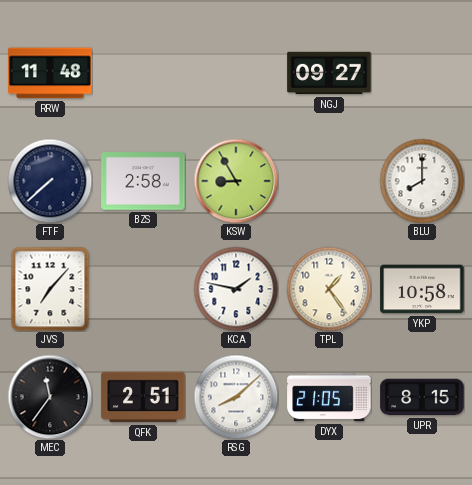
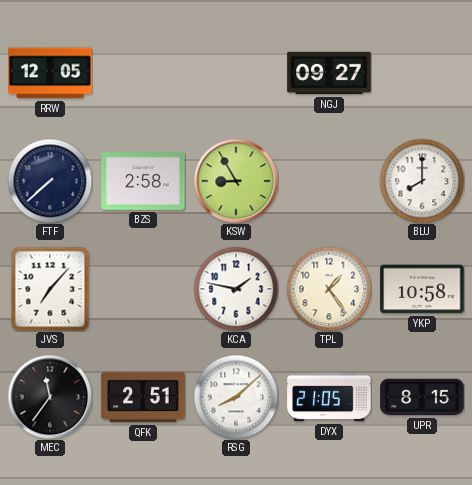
RRW: 11:48 -> 12:05 (50, 73)
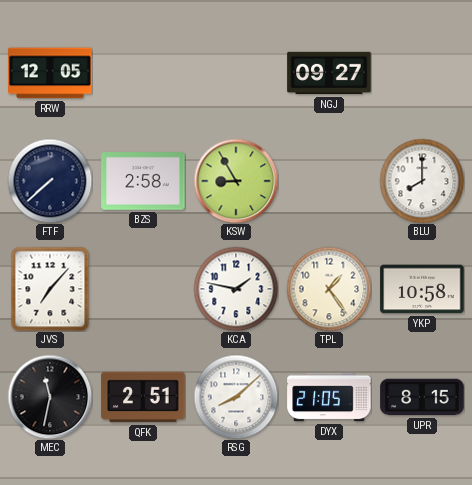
MEC: 11:36 -> 11:32 (50, 397)
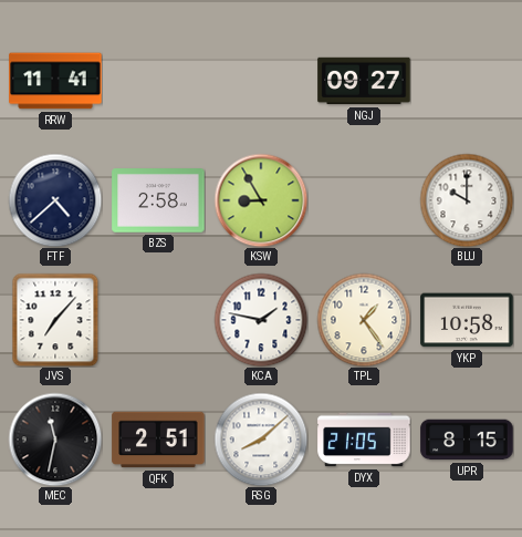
RRW: 12:05 -> 11:41 (55, 81)
FTF: 7:38 -> 4:38 (55, 200)
BLU: 8:00 -> 10:00 (467, 200)
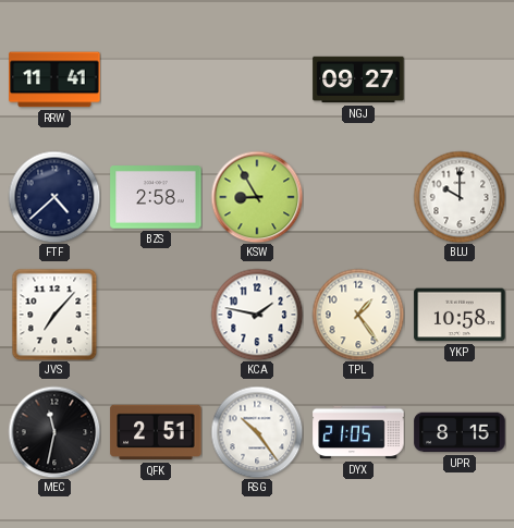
RSG: 8:08 -> 10:24 (257, 432)
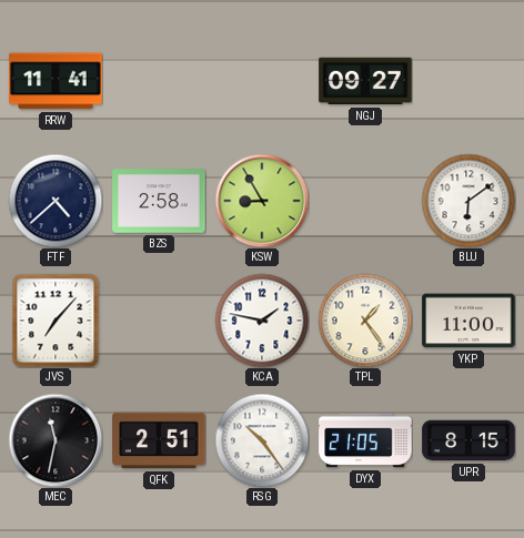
BLU: 10:00 -> 6:09 (468, 201)
YKP: 10:58 -> 11:00 (468, 321)
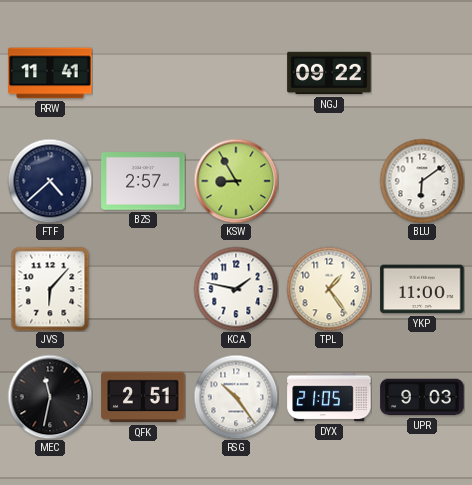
NGJ: 09:27 -> 09:22 (329, 73)
BZS: 2:58 -> 2:57 (143, 181)
JVS: 7:07 -> 6:07 (50, 289)
UPR: 8:15 -> 9:03 (422, 397)
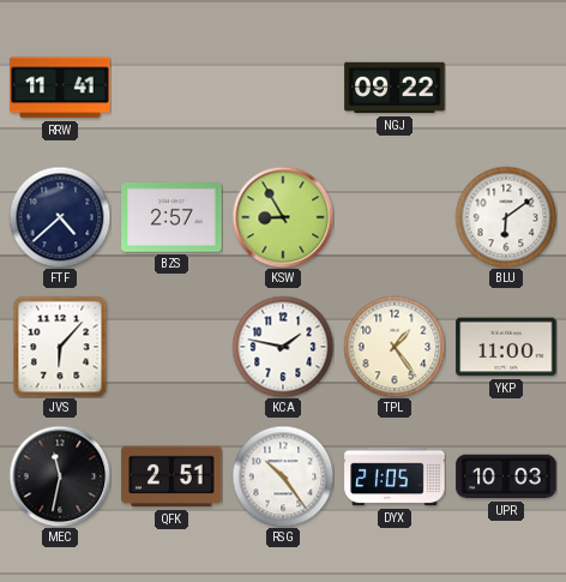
UPR: 9:03 -> 10:03 (506, 476)
